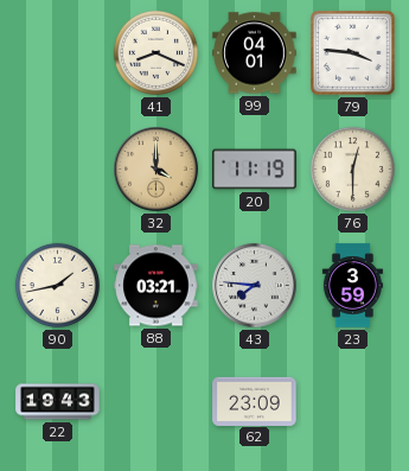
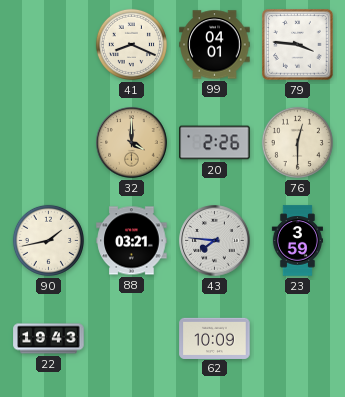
20: 11:19 -> 2:26 (215, 143)
62: 23:09 -> 10:09 (215, 338)
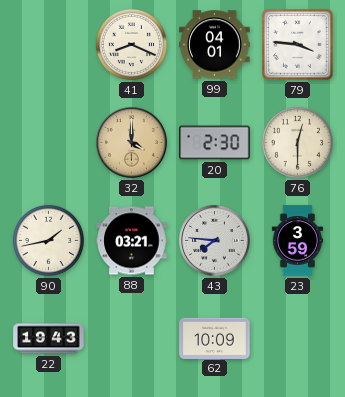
20: 2:26 -> 2:30 (215, 143)
